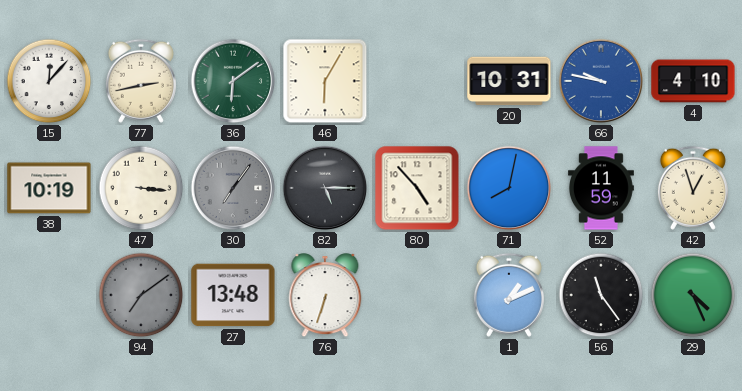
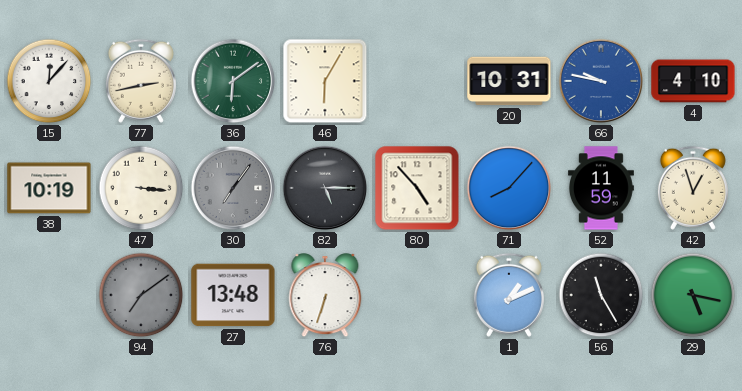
71: 8:02 -> 8:07 (509, 188)
56: 11:24 -> 11:25 (601, 295)
29: 4:26 -> 5:17 (693, 295)
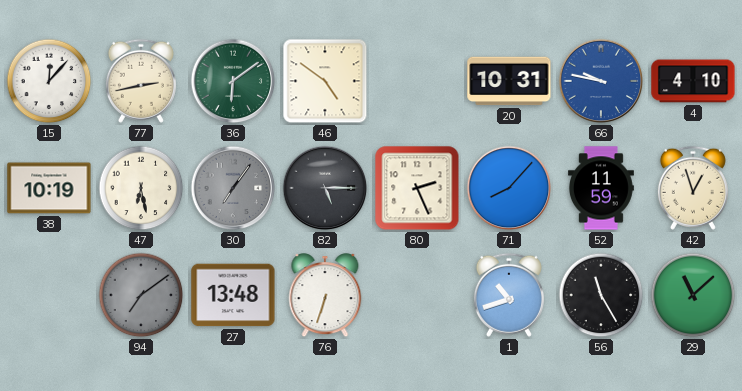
46: 6:05 -> 4:51 (325, 81)
47: 3:16 -> 6:28 (141, 188)
80: 4:53 -> 2:26 (417, 188)
1: 1:11 -> 10:42 (509, 295)
29: 5:17 -> 11:08 (693, 295)
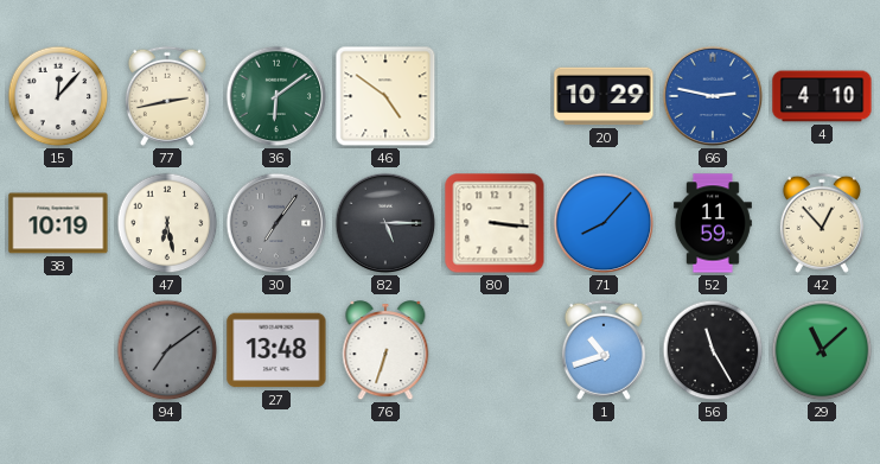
20: 10:31 -> 10:29 (604, 96)
66: 9:47 -> 2:47 (713, 96)
80: 2:26 -> 3:16 (495, 223)
42: 12:57 -> 12:53 (822, 223)
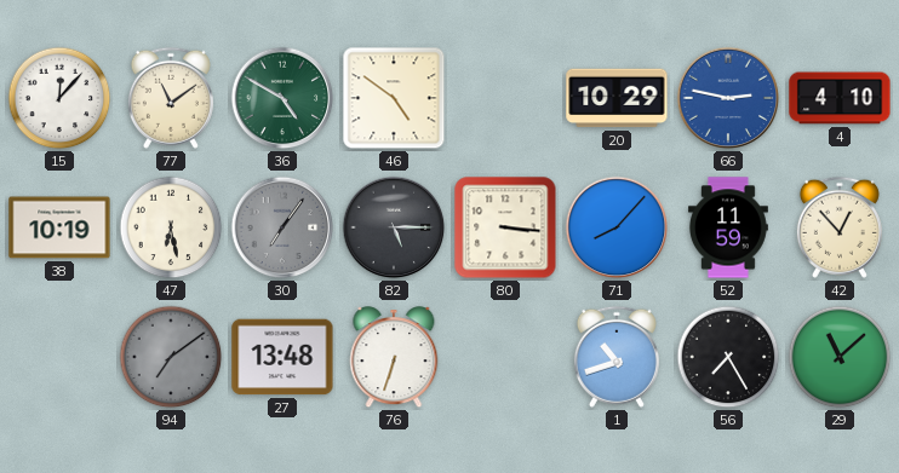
77: 2:43 -> 11:09 (171, 98)
36: 6:09 -> 4:50 (282, 98)
56: 11:25 -> 7:25 (728, 357)
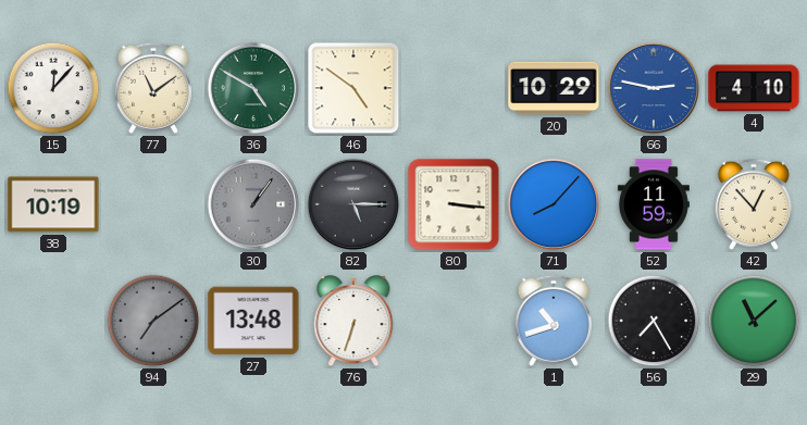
47: 6:28 -> none (171, 227)
30: 7:06 -> 1:06 (253, 204)
